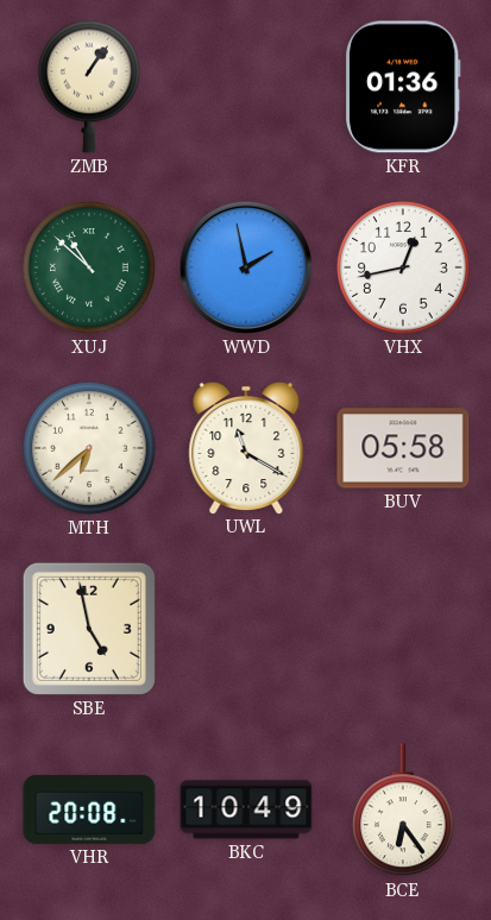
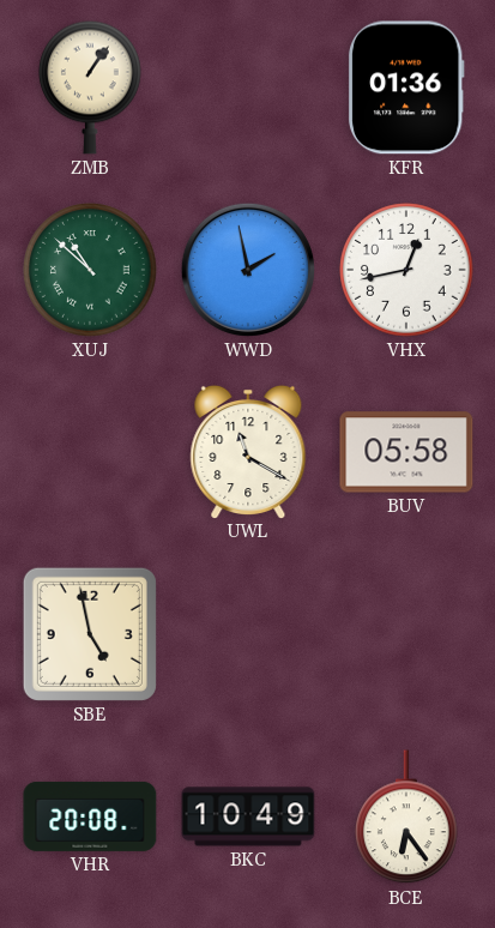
MTH: 6:38 -> none (89, 448)
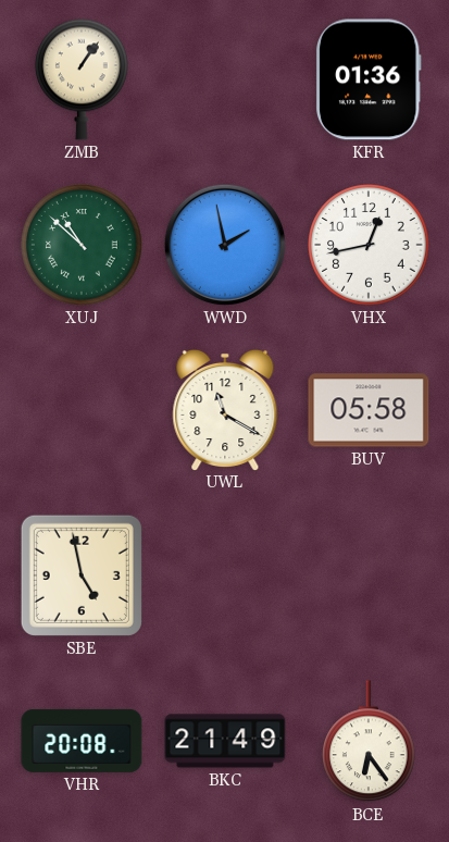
BKC: 10:49 -> 21:49 (225, 741)
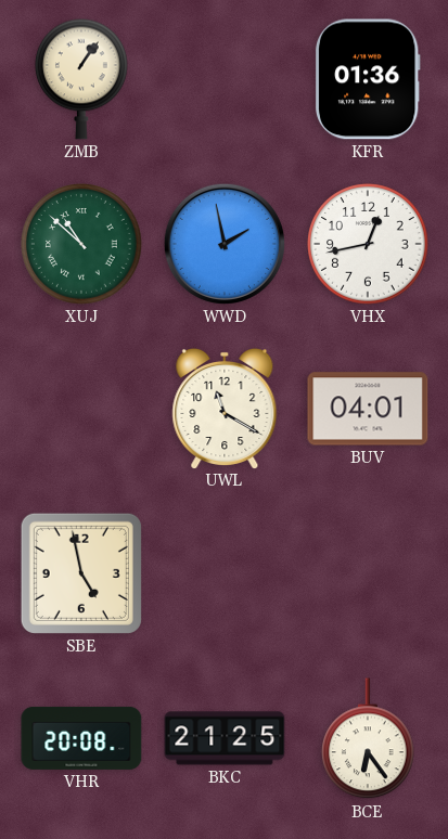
BUV: 05:58 -> 04:01 (368, 409)
BKC: 21:49 -> 21:25 (225, 738)
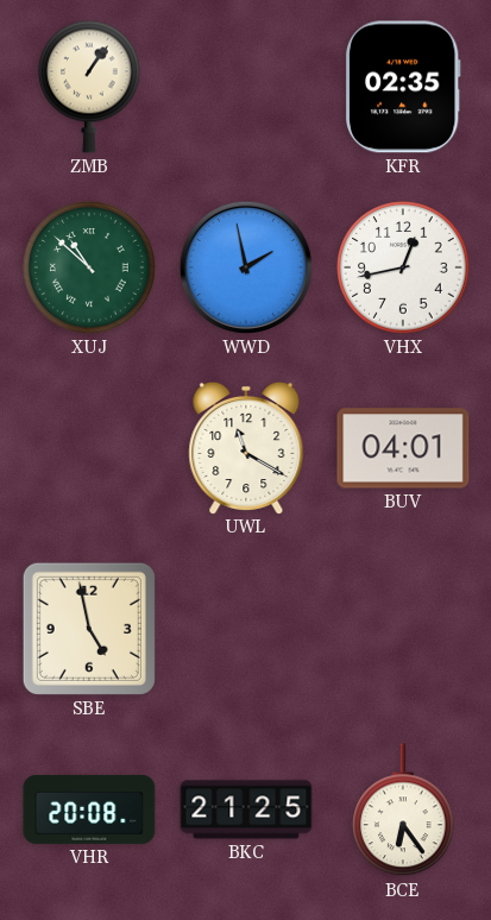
KFR: 01:36 -> 02:35 (403, 87)
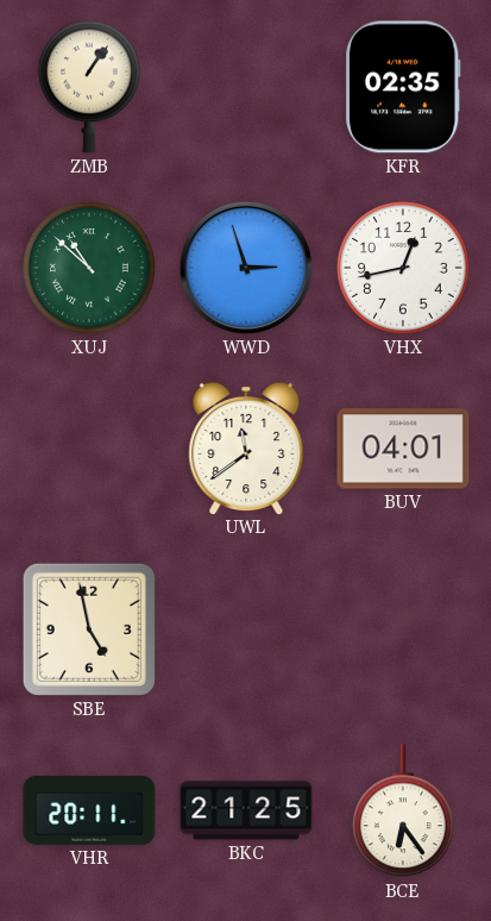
WWD: 1:58 -> 2:57 (246, 268)
UWL: 11:20 -> 11:39 (246, 447)
VHR: 20:08 -> 20:11 (89, 810)
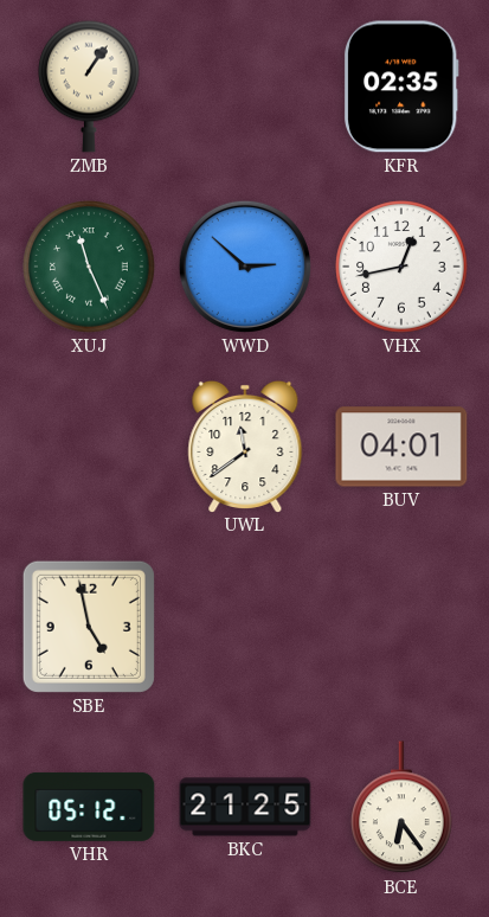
XUJ: 10:52 -> 11:26 (89, 267)
WWD: 2:57 -> 2:52 (245, 267)
VHR: 20:11 -> 05:12 (89, 807)
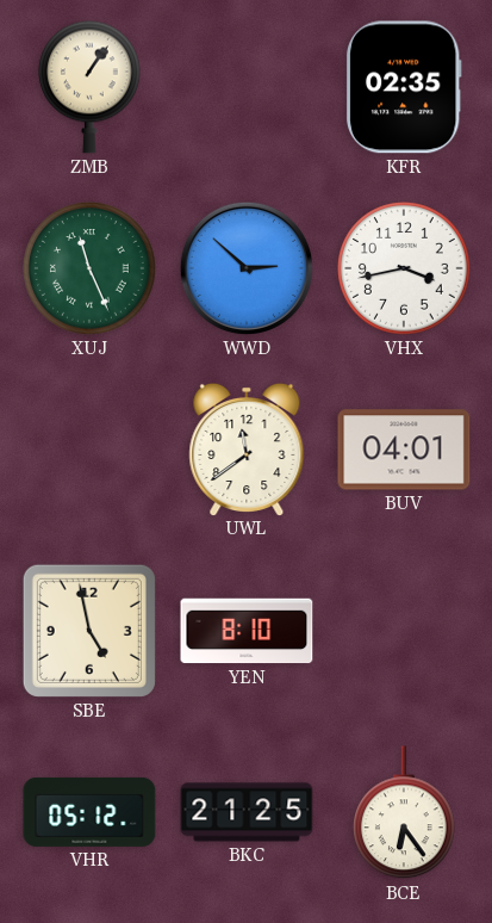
VHX: 12:43 -> 3:43 (404, 268)
YEN: none -> 8:10 (247, 631)
